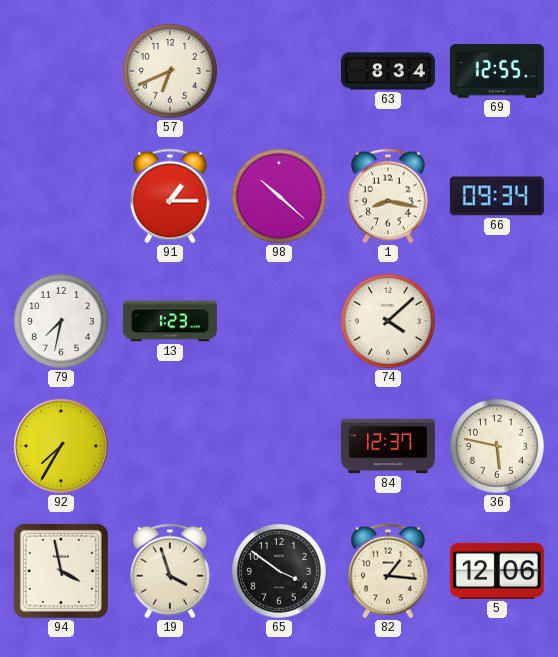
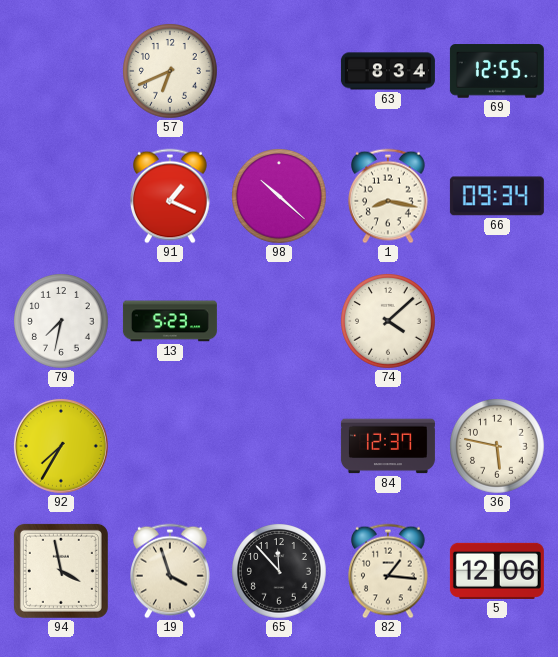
91: 1:15 -> 1:19 (171, 196)
13: 1:23 -> 5:23 (170, 321)
65: 3:51 -> 11:53 (280, 572)
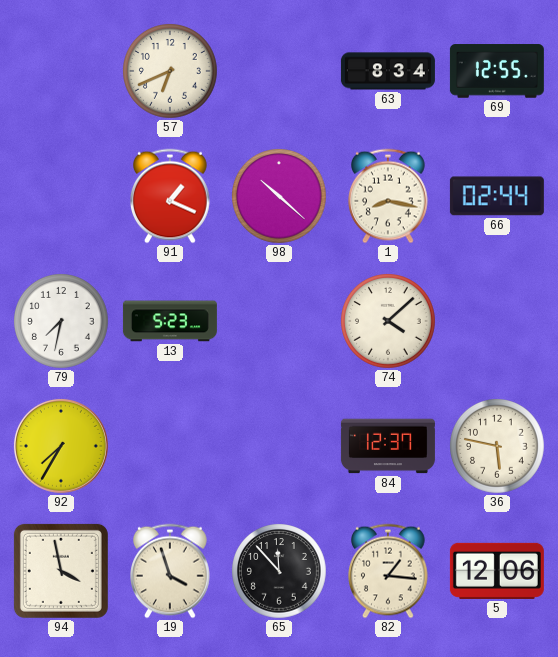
66: 09:34 -> 02:44 (497, 196)
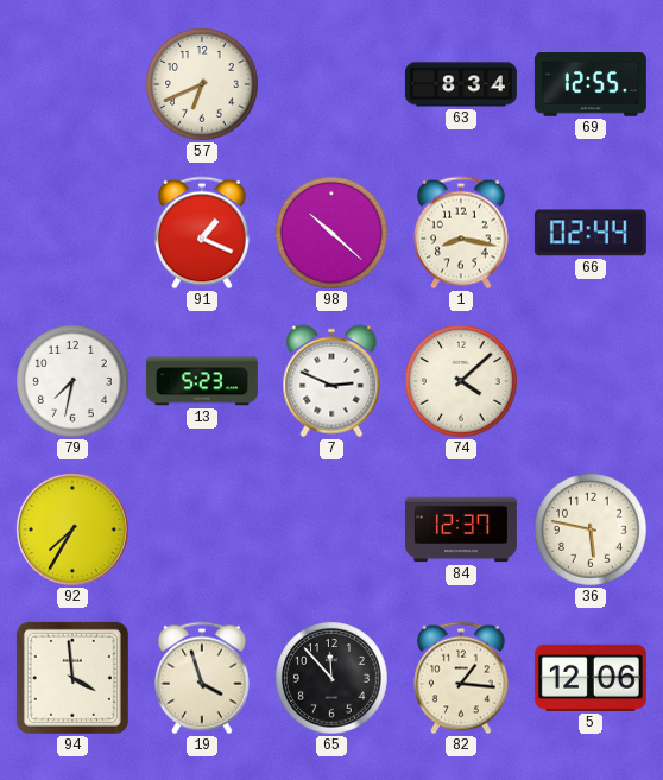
7: none -> 2:49 (331, 381)
94: 3:58 -> 3:59 (72, 678)
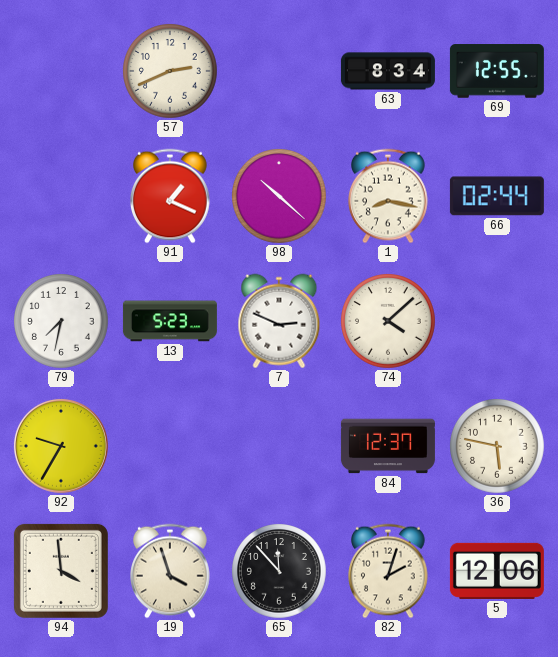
57: 6:41 -> 2:41 (171, 72)
92: 7:35 -> 9:35 (61, 446)
82: 1:16 -> 2:03 (389, 571)
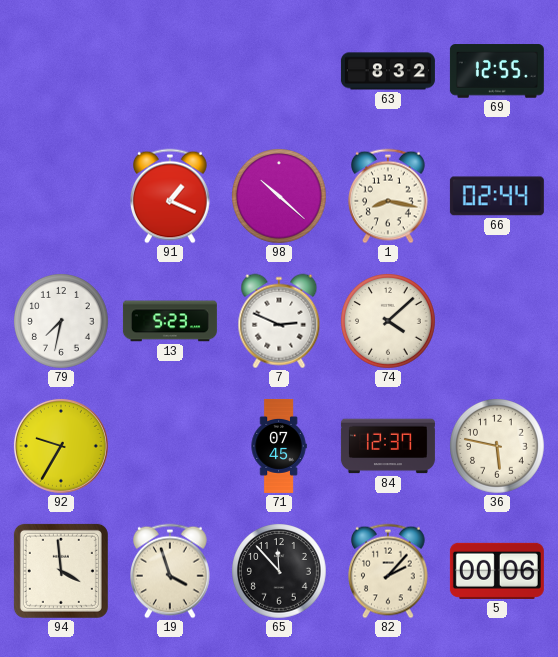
57: 2:41 -> none (171, 72)
63: 8:34 -> 8:32 (388, 71)
71: none -> 07:45 (279, 446)
82: 2:03 -> 2:07 (389, 571)
5: 12:06 -> 00:06 (497, 571)
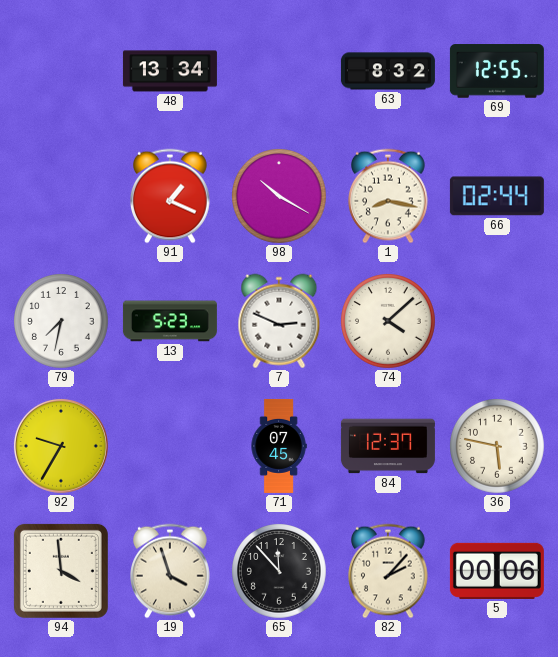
48: none -> 13:34 (170, 71)
98: 10:22 -> 10:20 (280, 197)
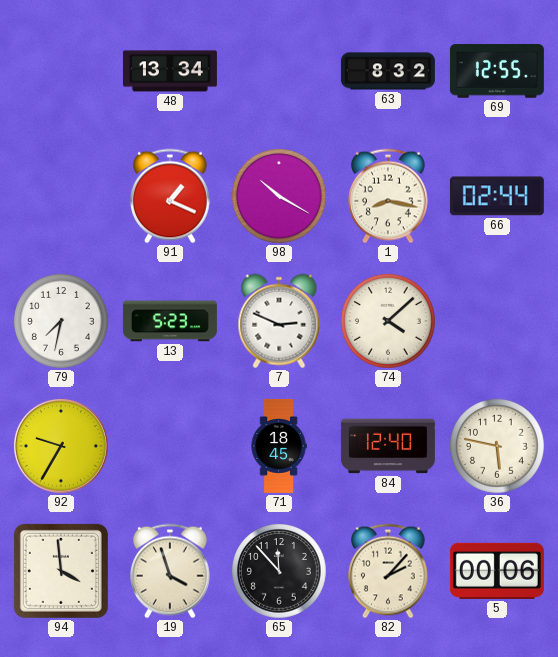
71: 07:45 -> 18:45 (279, 446)
84: 12:37 -> 12:40 (388, 446)
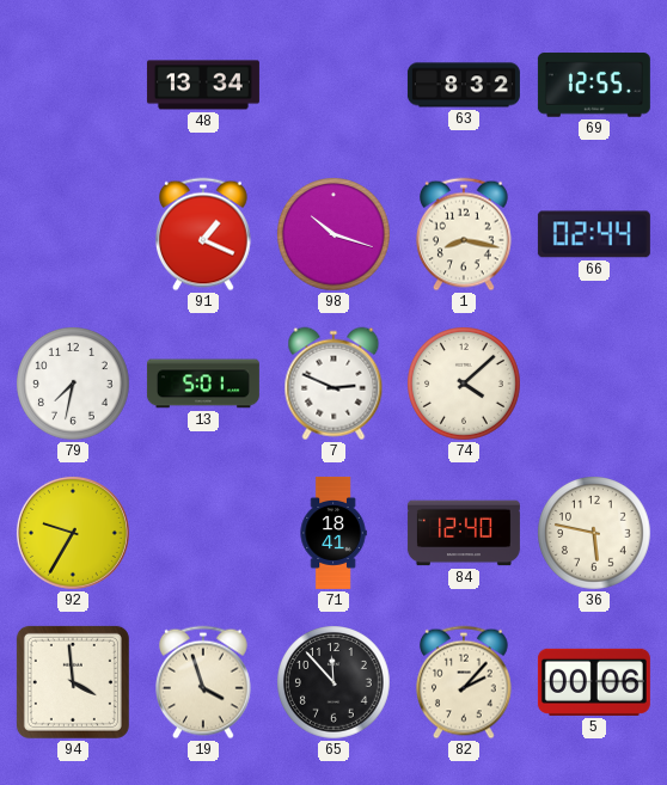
98: 10:20 -> 10:18 (335, 235)
13: 5:23 -> 5:01 (203, 384)
71: 18:45 -> 18:41 (333, 533)
